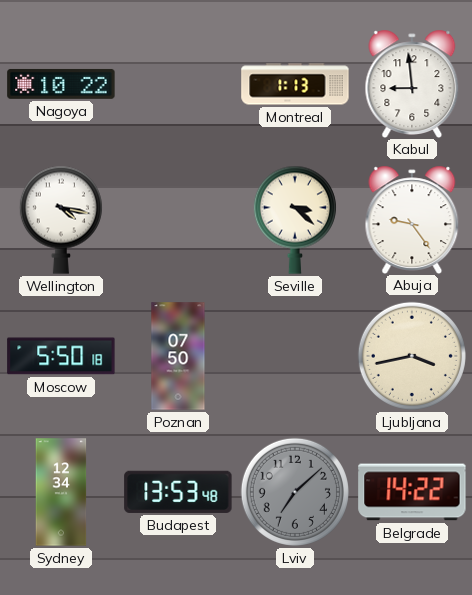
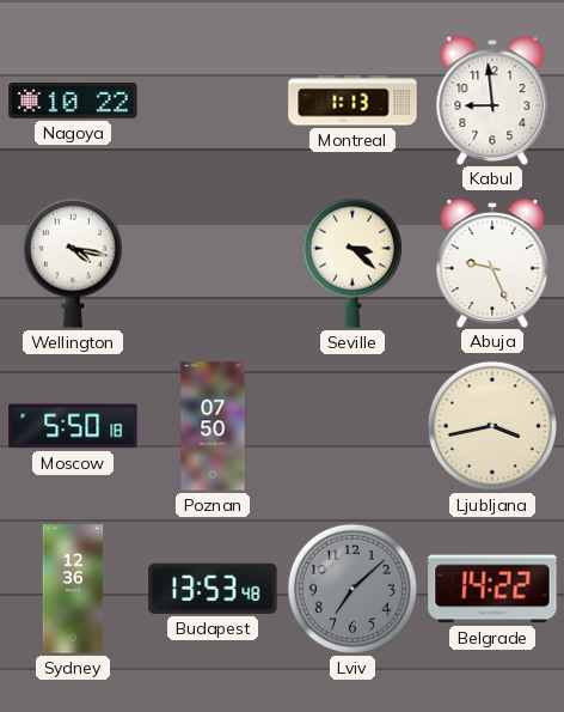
Abuja: 9:24 -> 9:26 (492, 262)
Sydney: 12:34 -> 12:36 (73, 589)
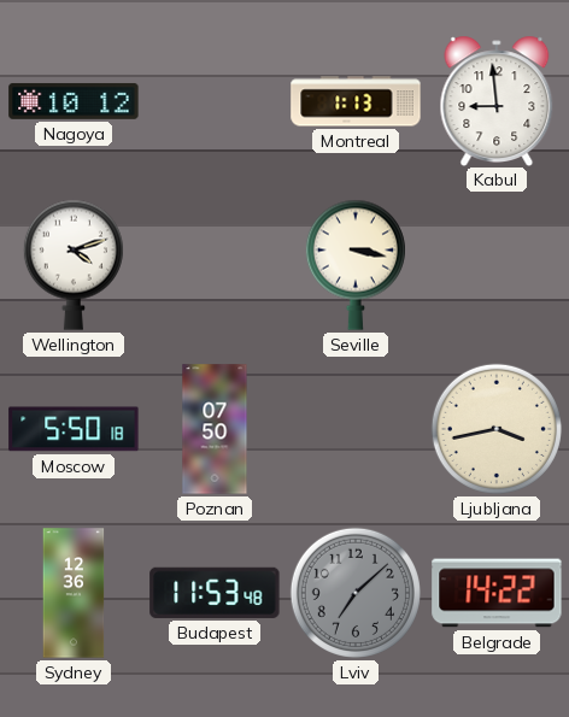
Nagoya: 10:22 -> 10:12 (74, 101)
Wellington: 4:17 -> 4:12 (74, 265)
Seville: 3:22 -> 3:17 (356, 265)
Abuja: 9:26 -> none (492, 262)
Budapest: 13:53 -> 11:53 (215, 593)
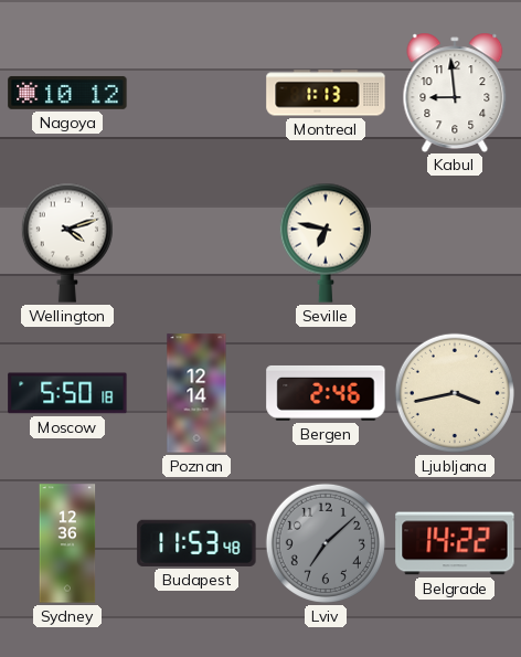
Seville: 3:17 -> 6:47 (326, 243)
Poznan: 07:50 -> 12:14 (196, 393)
Bergen: none -> 2:46 (326, 393)
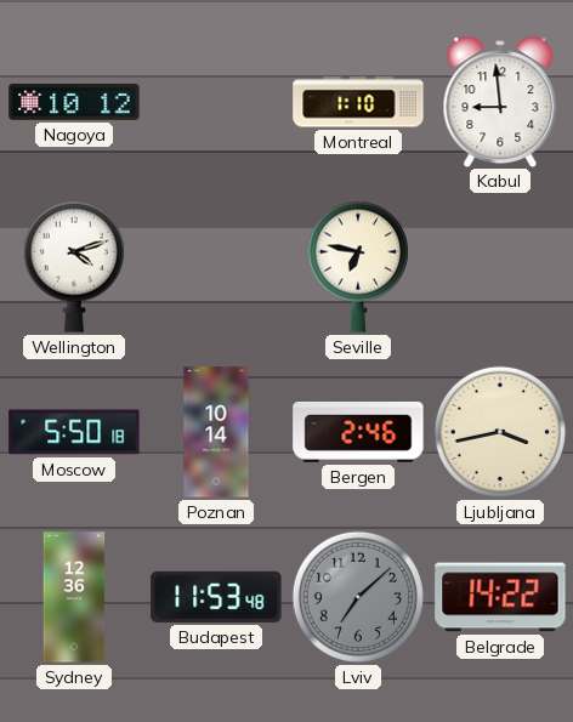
Montreal: 1:13 -> 1:10 (358, 102)
Poznan: 12:14 -> 10:14 (216, 432)
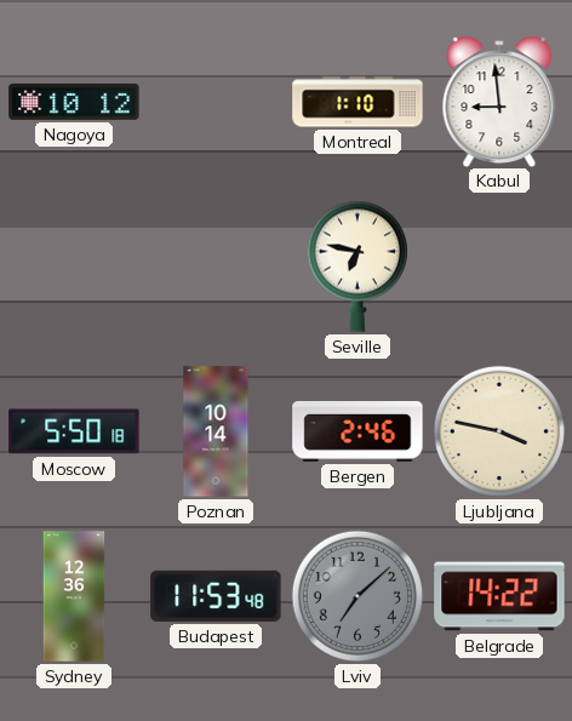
Wellington: 4:12 -> none (74, 267)
Ljubljana: 3:43 -> 3:47 (499, 431)
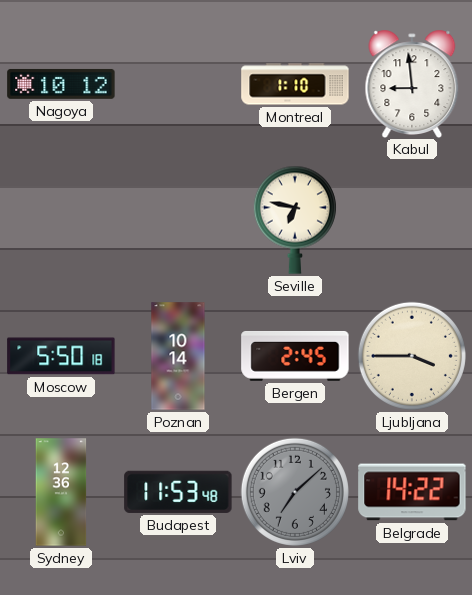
Bergen: 2:46 -> 2:45 (295, 356)
Ljubljana: 3:47 -> 3:45 (412, 356)
